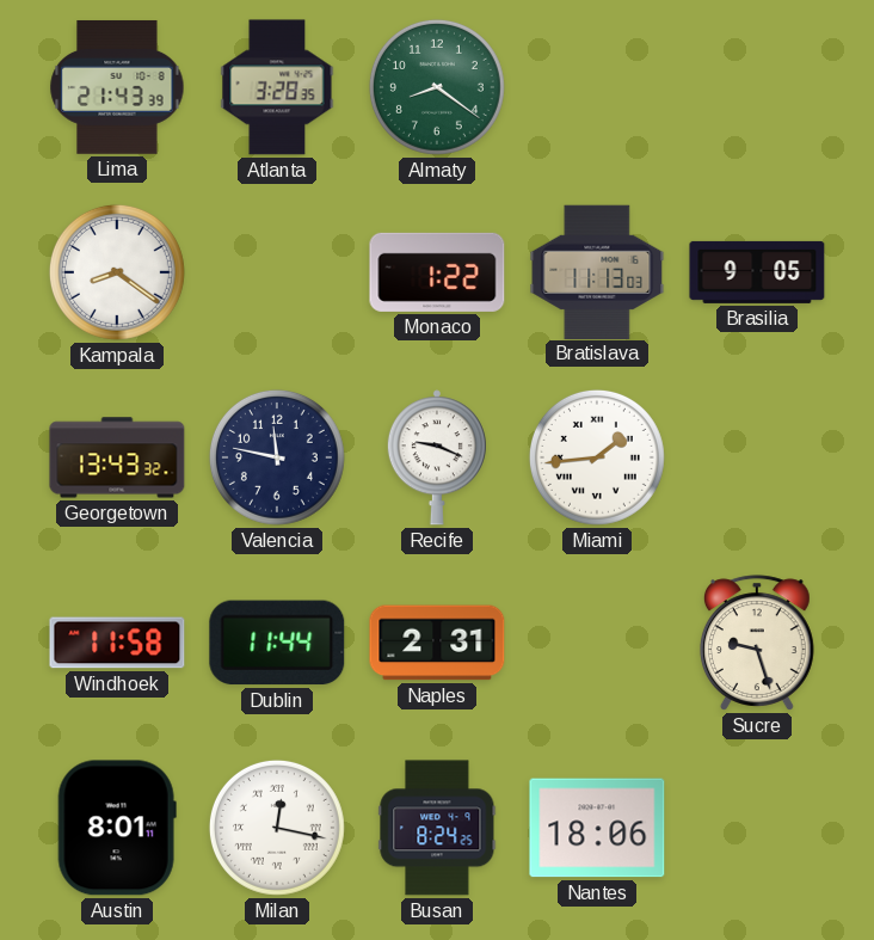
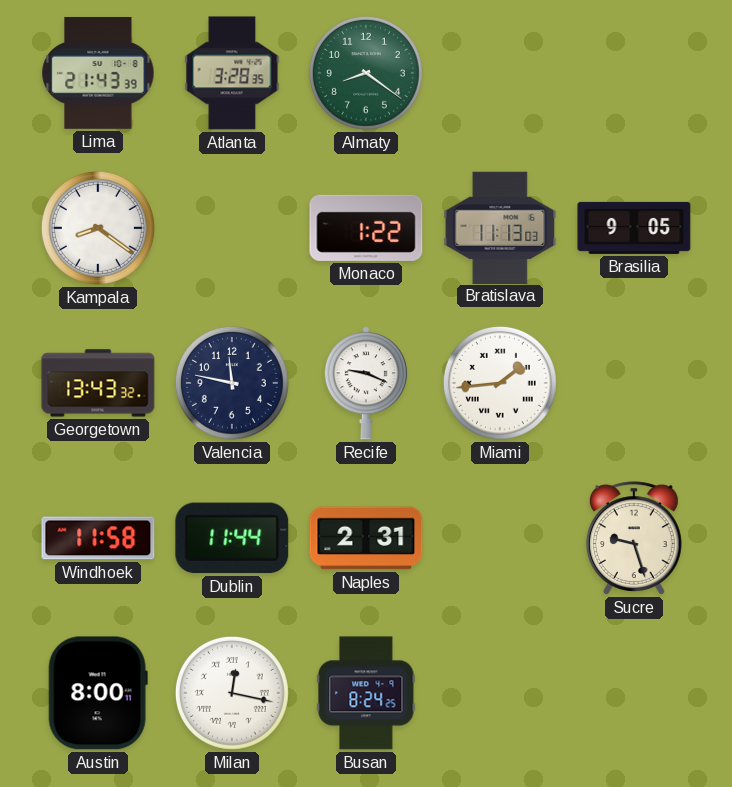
Austin: 8:01 -> 8:00 (98, 693)
Nantes: 18:06 -> none (597, 828)
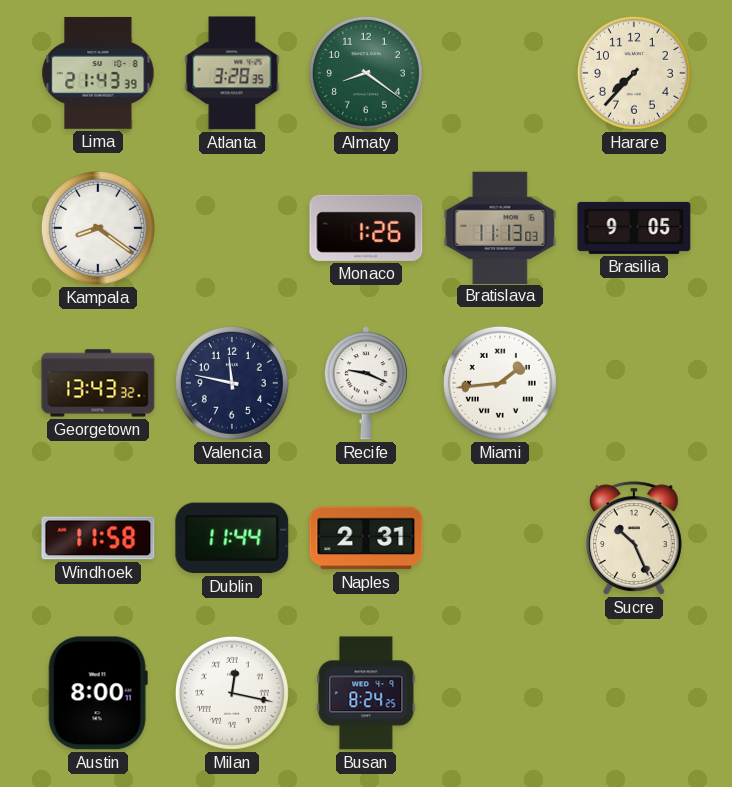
Harare: none -> 7:37 (634, 73)
Monaco: 1:22 -> 1:26 (366, 228)
Sucre: 9:27 -> 10:26 (634, 538)
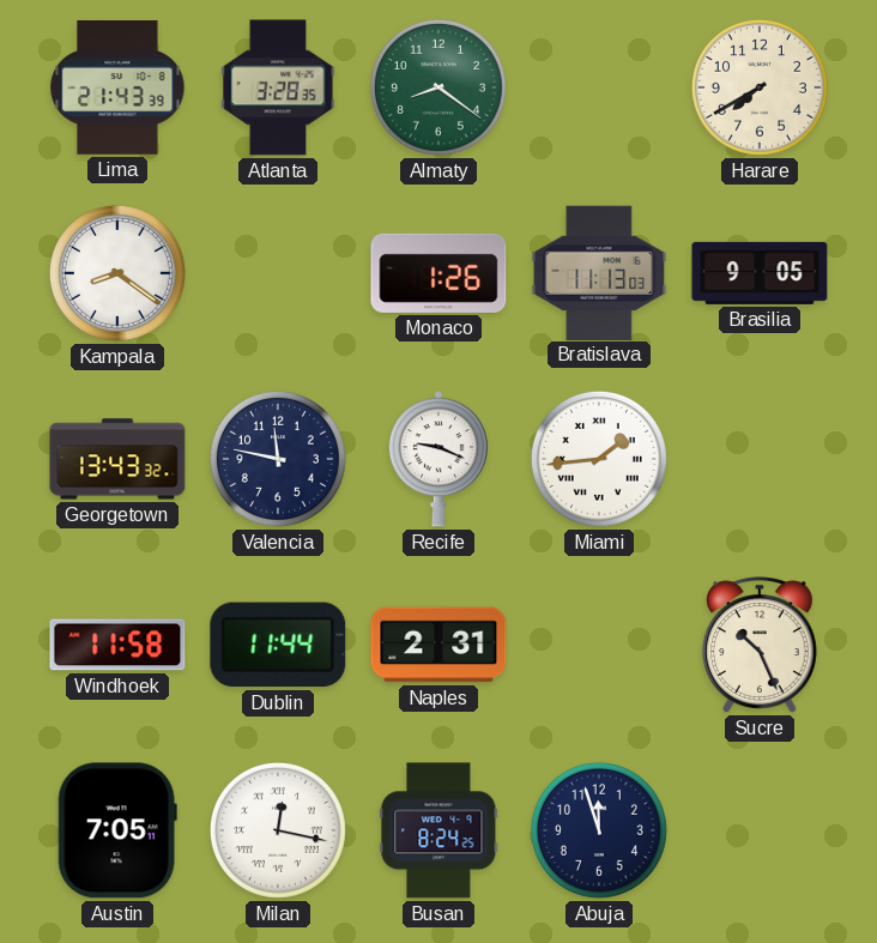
Harare: 7:37 -> 7:40 (760, 87)
Austin: 8:00 -> 7:05 (117, 830)
Abuja: none -> 11:57 (599, 830)
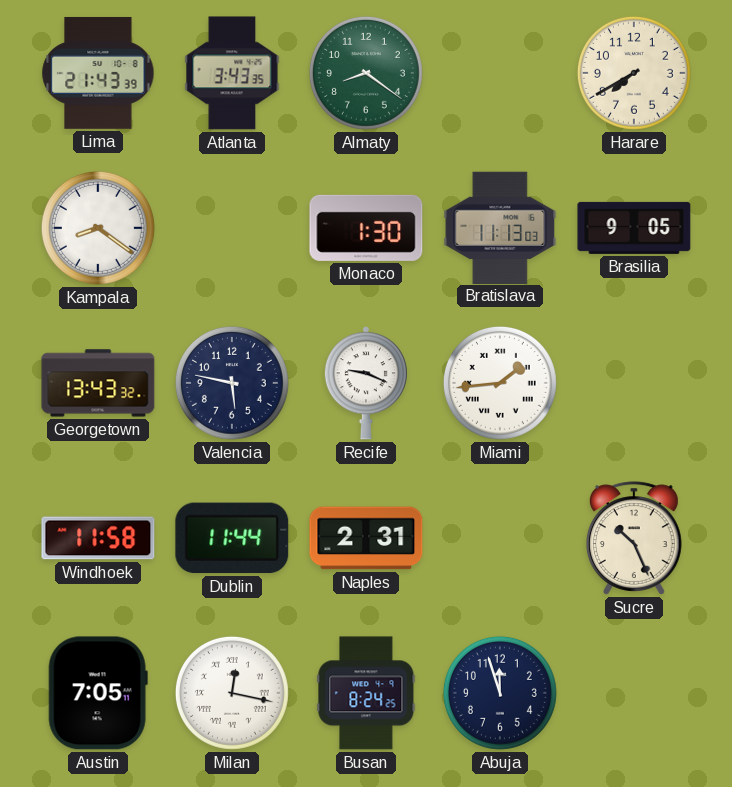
Atlanta: 3:28 -> 3:43 (232, 73)
Monaco: 1:26 -> 1:30 (366, 228)
Valencia: 11:47 -> 5:47 (232, 383)
